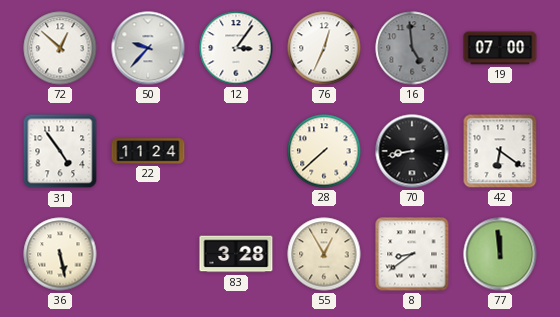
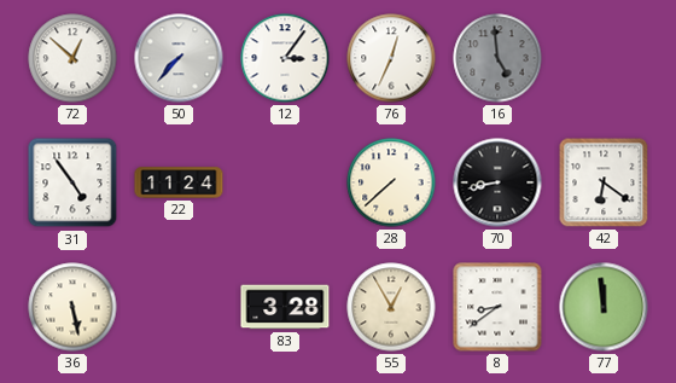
50: 9:37 -> 7:37 (179, 58)
19: 07:00 -> none (500, 48)
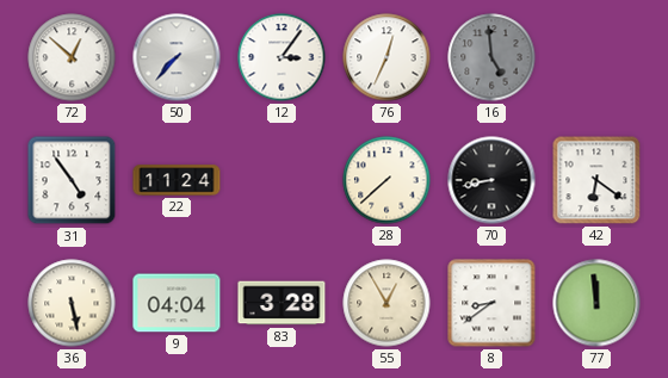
9: none -> 04:04 (177, 303)
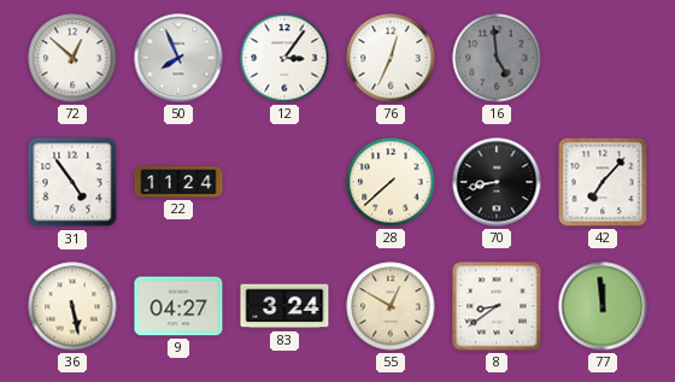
50: 7:37 -> 7:56 (178, 58)
42: 6:21 -> 7:07 (603, 182)
9: 04:04 -> 04:27 (178, 306)
83: 3:28 -> 3:24 (284, 306)
55: 12:55 -> 12:50 (391, 306)
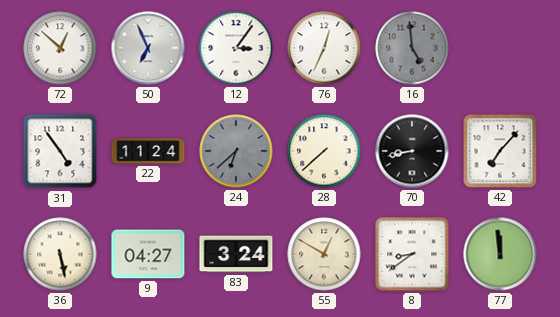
50: 7:56 -> 6:56 (148, 48)
24: none -> 6:38 (236, 151)
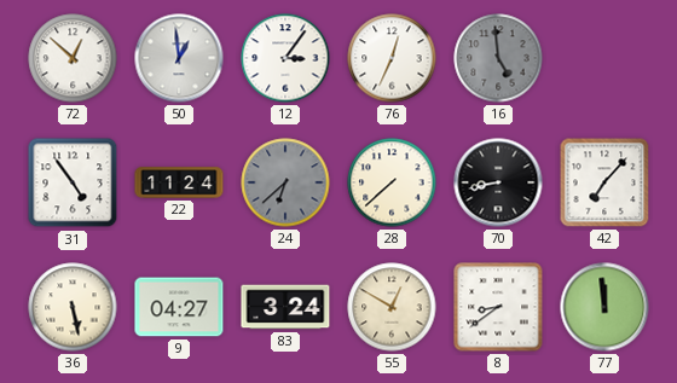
50: 6:56 -> 12:59 (179, 58)
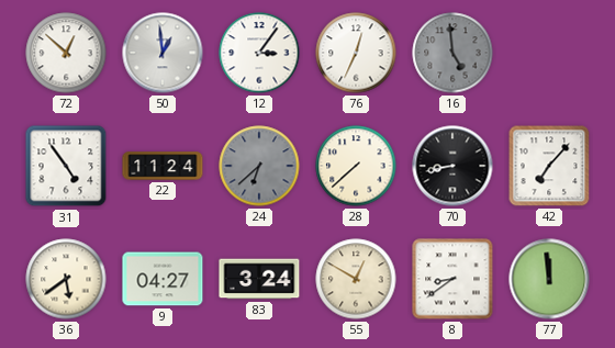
36: 5:28 -> 5:39 (66, 279)
